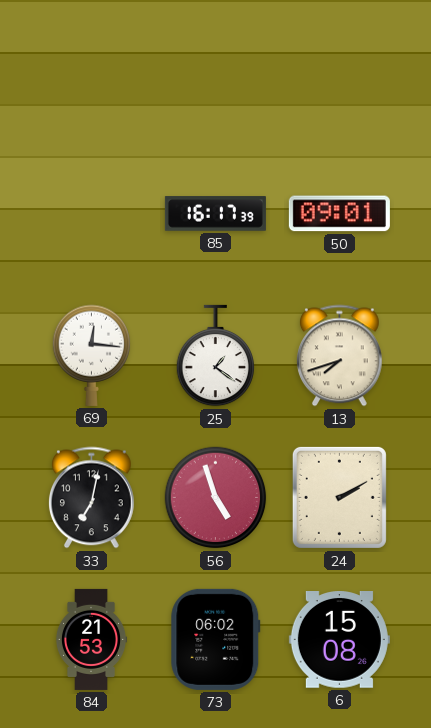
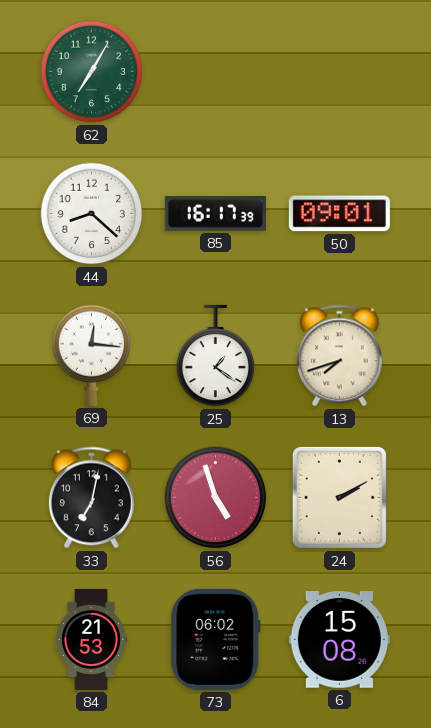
62: none -> 7:05 (92, 72)
44: none -> 8:22 (92, 214)
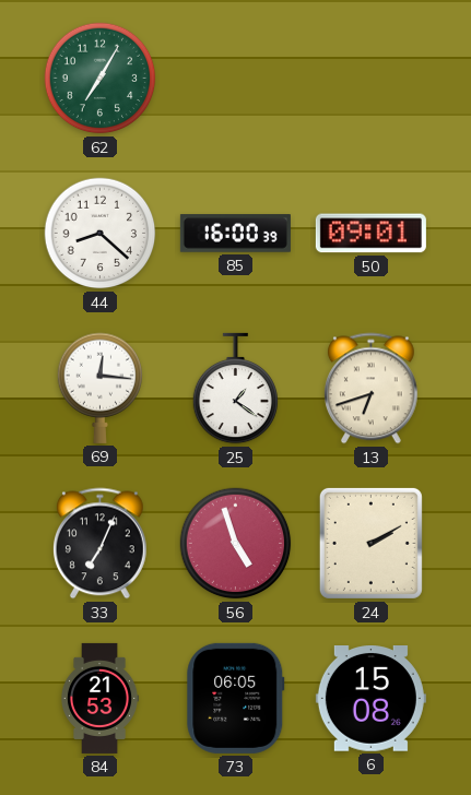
85: 16:17 -> 16:00 (235, 234)
13: 7:42 -> 6:42 (370, 389)
33: 7:02 -> 7:04 (99, 544)
73: 06:02 -> 06:05 (236, 698)
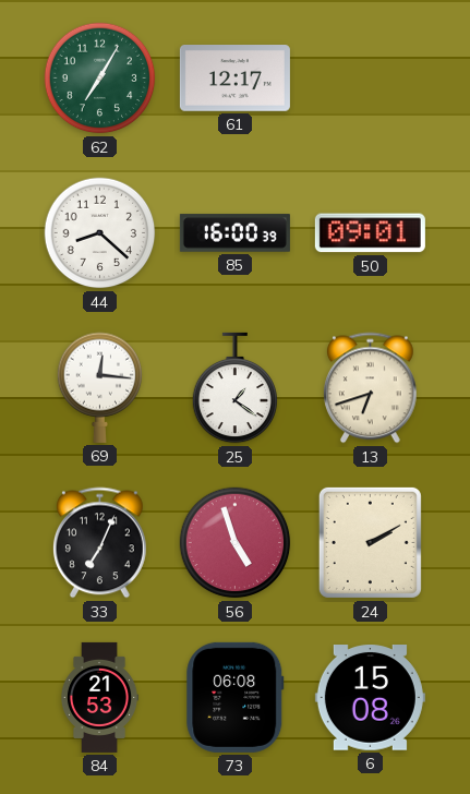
61: none -> 12:17 (234, 79)
73: 06:05 -> 06:08 (236, 697)
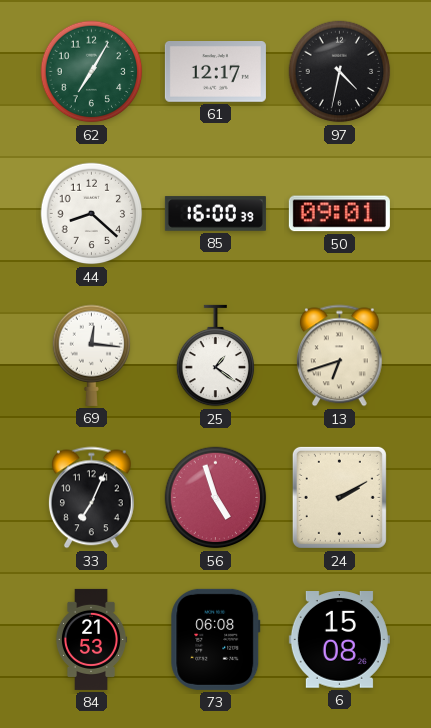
97: none -> 4:32 (340, 72)
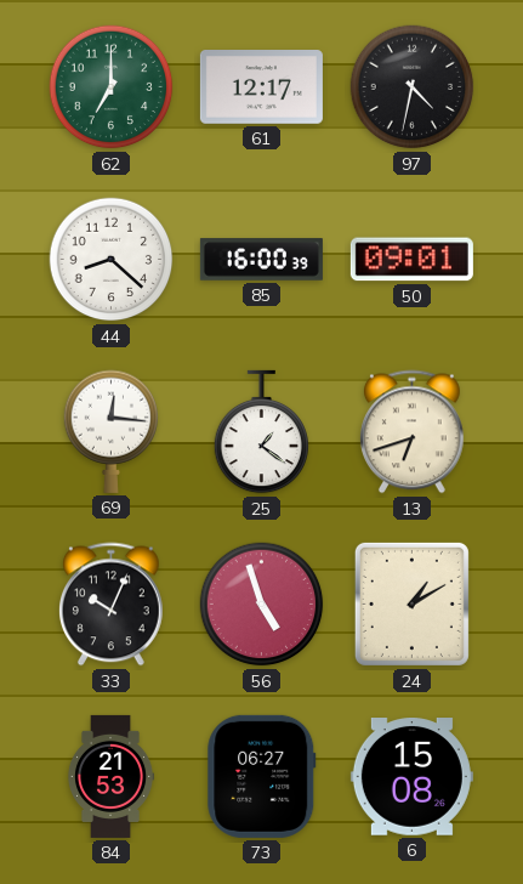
62: 7:05 -> 7:00 (112, 87)
33: 7:04 -> 10:04 (110, 605)
24: 2:10 -> 1:10 (411, 603)
73: 06:08 -> 06:27 (262, 776)
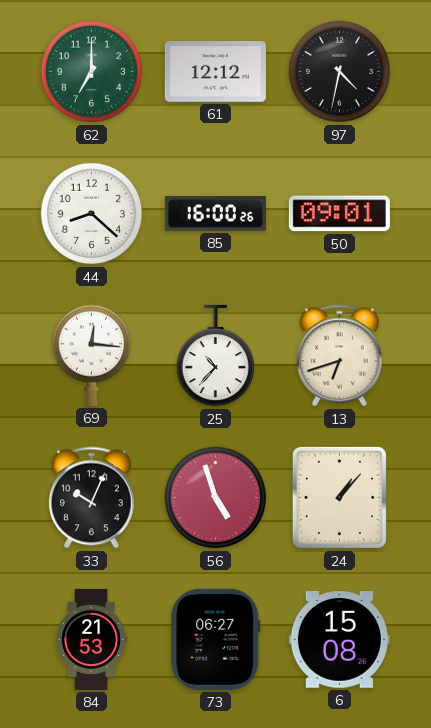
61: 12:17 -> 12:12 (215, 72)
85: 16:00:39 -> 16:00:26 (215, 214)
25: 1:21 -> 10:37 (216, 356)
24: 1:10 -> 1:07 (339, 497)
